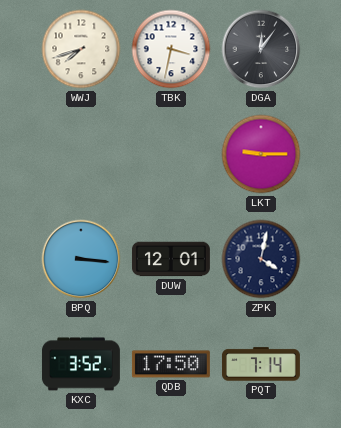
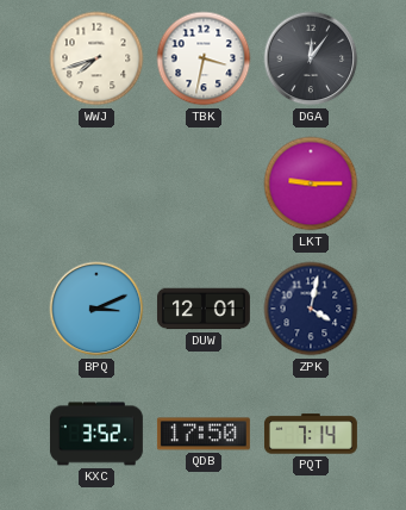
BPQ: 3:16 -> 3:11 (96, 309)
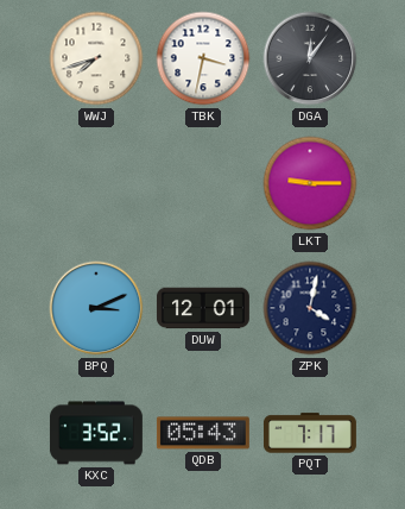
QDB: 17:50 -> 05:43 (203, 433)
PQT: 7:14 -> 7:17 (310, 433)
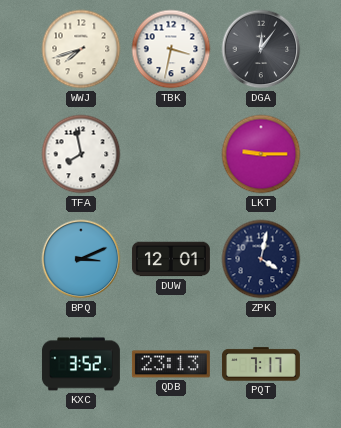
TFA: none -> 7:58 (81, 154)
QDB: 05:43 -> 23:13 (171, 364)
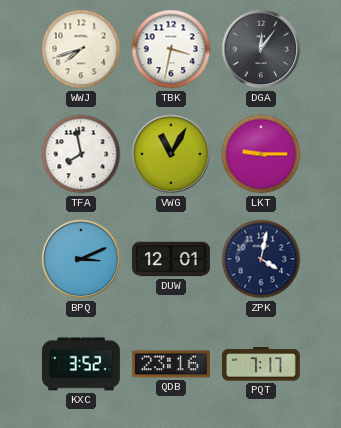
VWG: none -> 11:05 (171, 154)
QDB: 23:13 -> 23:16 (171, 364)
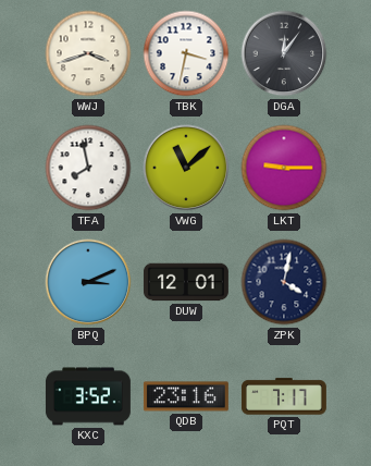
WWJ: 7:42 -> 3:42 (88, 53)
VWG: 11:05 -> 11:08 (186, 168)
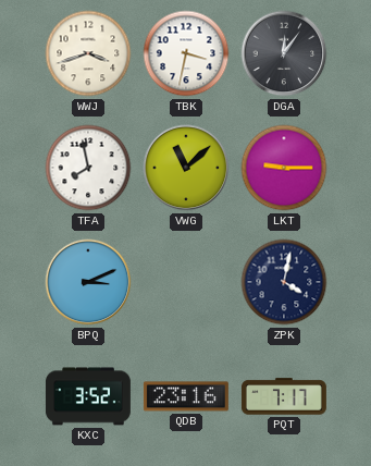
DUW: 12:01 -> none (186, 282)
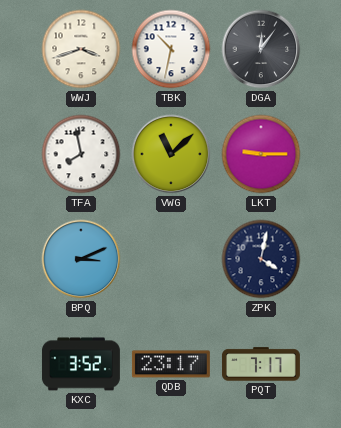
TBK: 3:32 -> 10:32 (171, 49)
QDB: 23:16 -> 23:17 (171, 364)
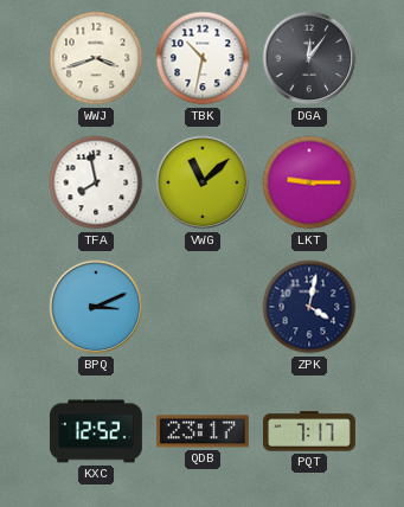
KXC: 3:52 -> 12:52 (96, 431)
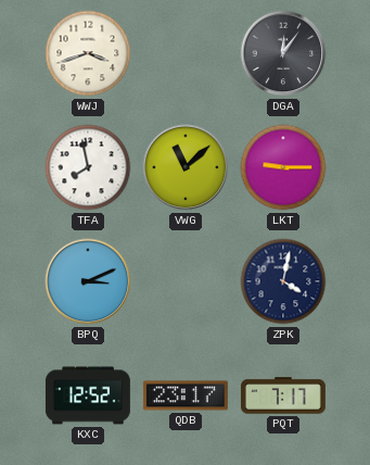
TBK: 10:32 -> none (203, 58)
